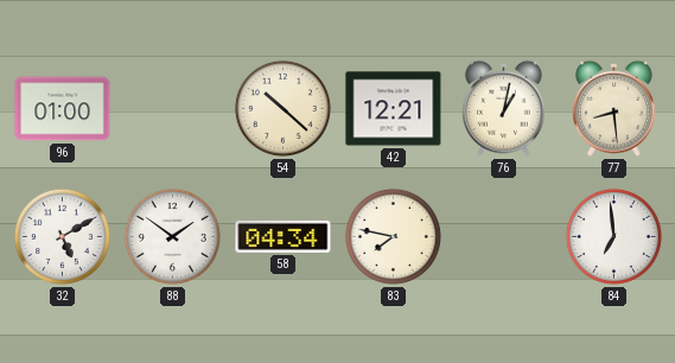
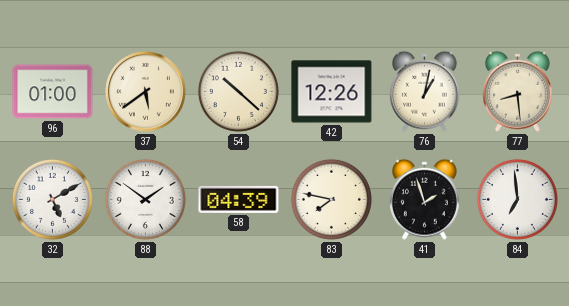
37: none -> 5:39 (146, 92)
42: 12:21 -> 12:26 (332, 92)
58: 04:34 -> 04:39 (239, 199)
41: none -> 1:57 (424, 199)
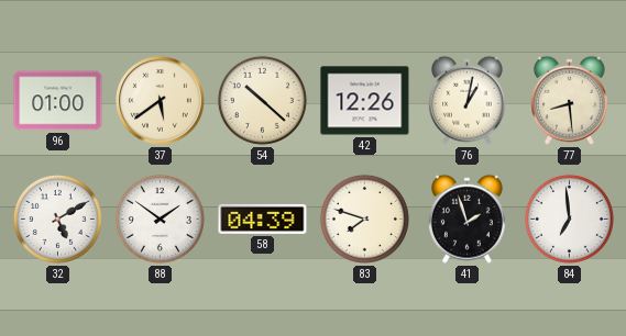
83: 7:47 -> 7:48 (364, 219)
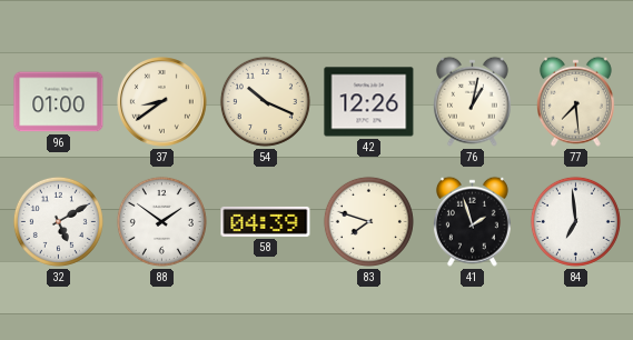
37: 5:39 -> 8:39 (162, 102)
54: 10:22 -> 10:19 (265, 101)
77: 8:29 -> 7:29 (575, 101)
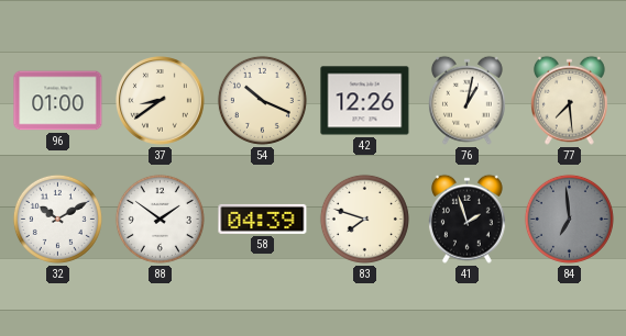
32: 5:10 -> 10:10 (57, 219)
84 dial: white -> grey (569, 219)
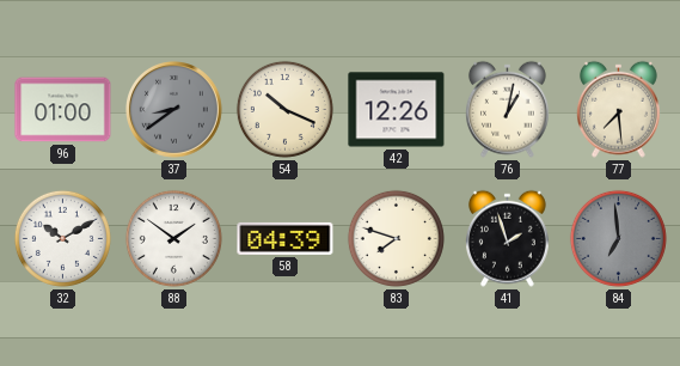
37 dial: cream -> grey (174, 110)
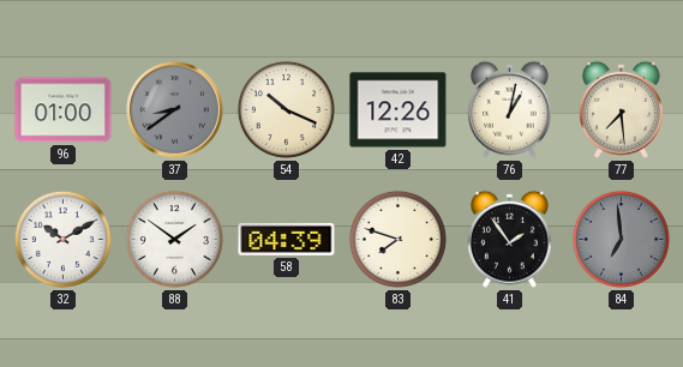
41: 1:57 -> 1:54 (509, 239)
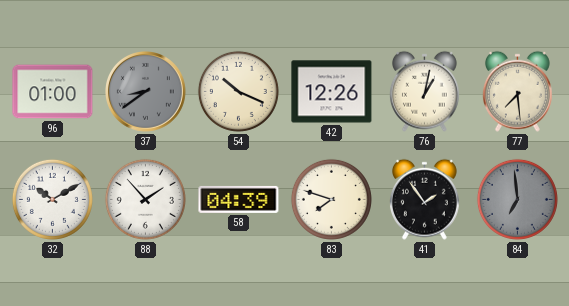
88: 1:51 -> 1:53 (145, 199)
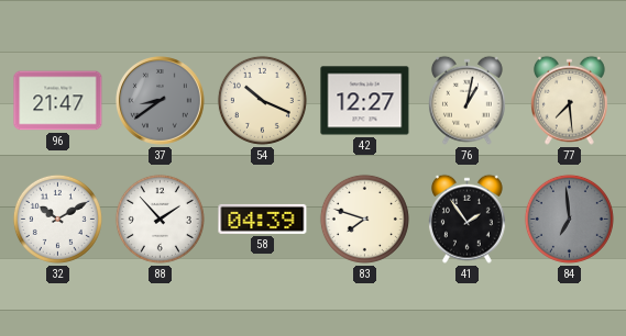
96: 01:00 -> 21:47 (58, 101)
42: 12:26 -> 12:27 (365, 101)
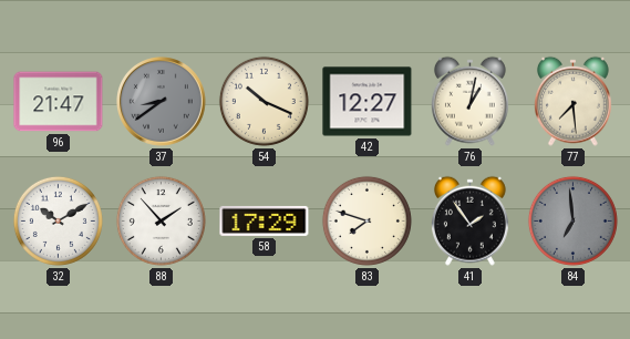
58: 04:39 -> 17:29 (265, 220)
